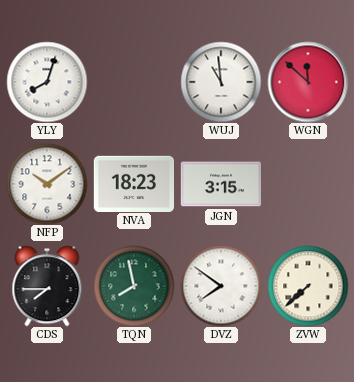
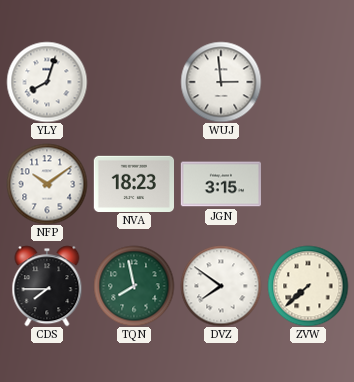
WUJ: 10:59 -> 2:59 (221, 82)
WGN: 11:52 -> none (308, 82)
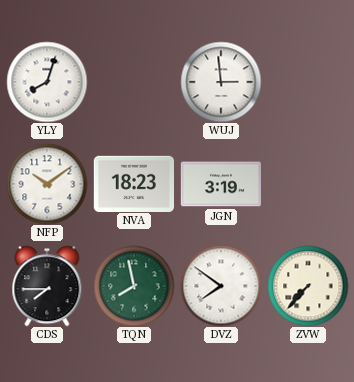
JGN: 3:15 -> 3:19 (220, 184)
ZVW: 7:38 -> 7:37 (308, 286)
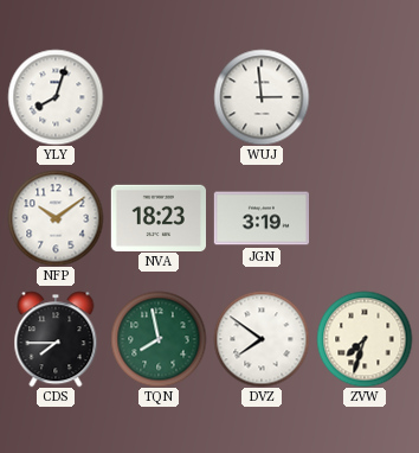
ZVW: 7:37 -> 7:33 (365, 339)
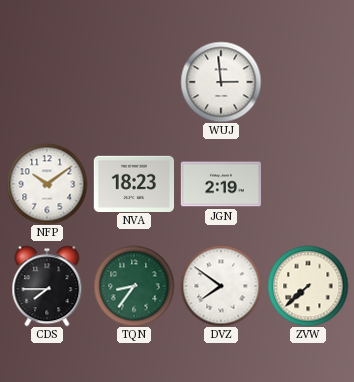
YLY: 8:03 -> none (56, 97)
JGN: 3:19 -> 2:19 (220, 184)
TQN: 7:58 -> 8:36 (134, 286)
ZVW: 7:33 -> 7:38 (308, 286)
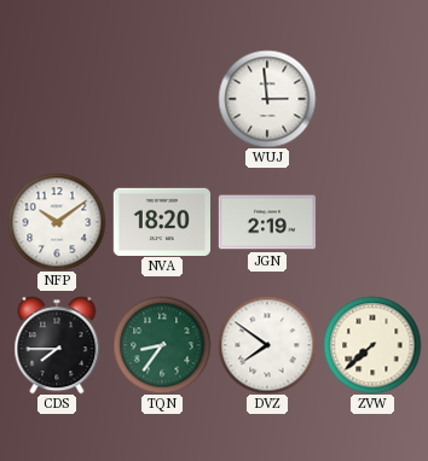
NVA: 18:23 -> 18:20 (161, 221)
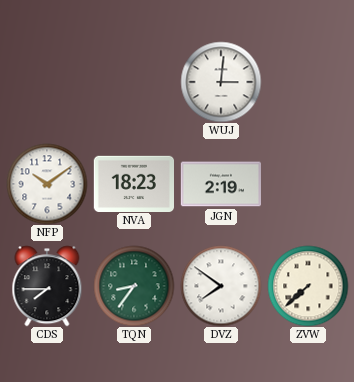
WUJ: 2:59 -> 3:01 (221, 82)
NVA: 18:20 -> 18:23 (133, 183)
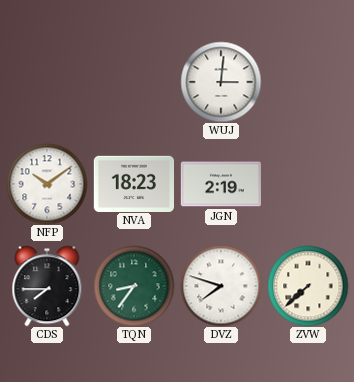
DVZ: 7:51 -> 7:48 (221, 286)
